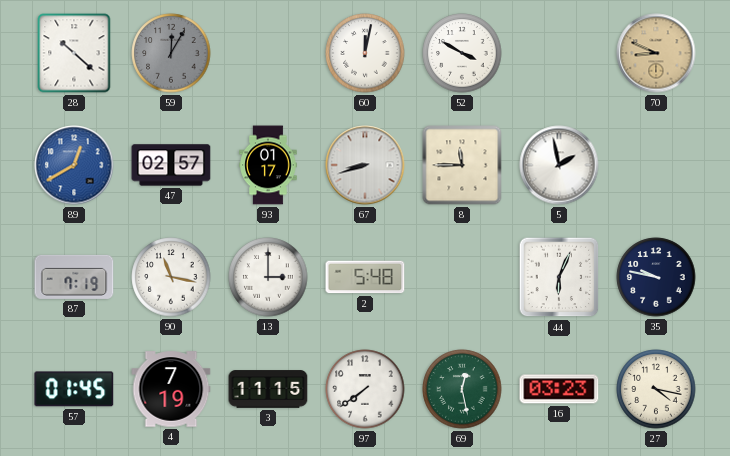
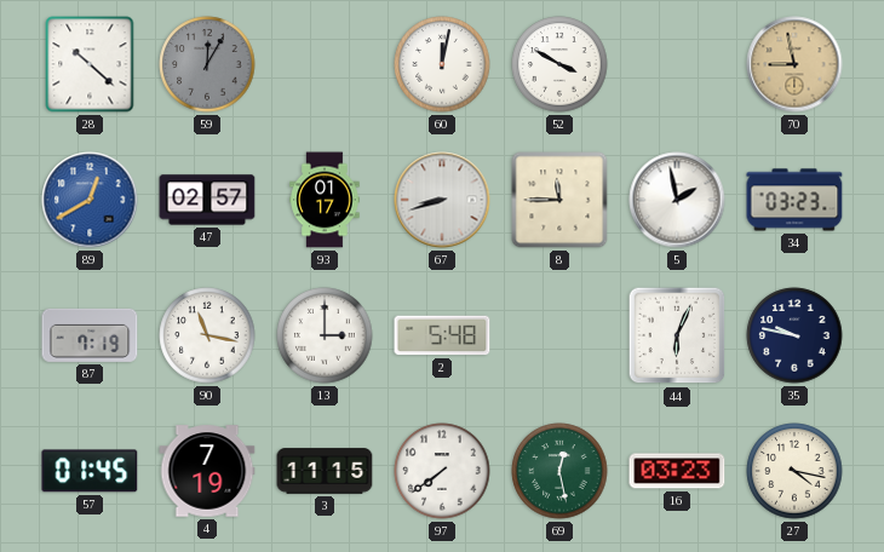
70: 8:49 -> 8:58 (794, 64)
34: none -> 03:23 (794, 200)
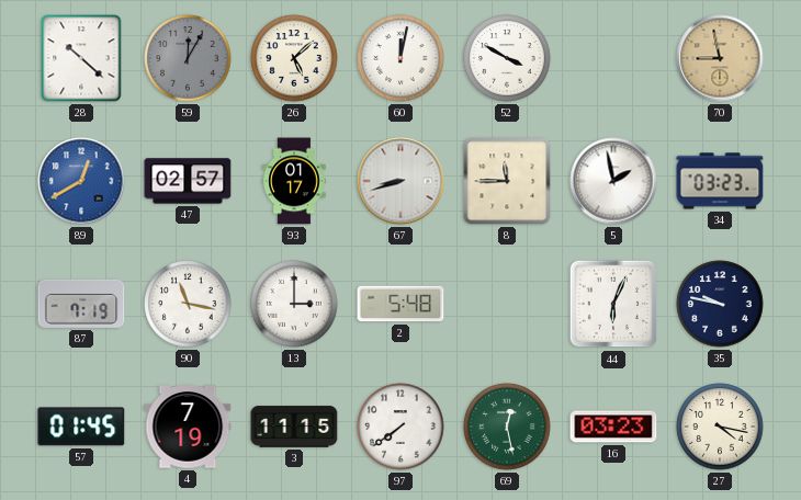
26: none -> 5:08 (294, 58)
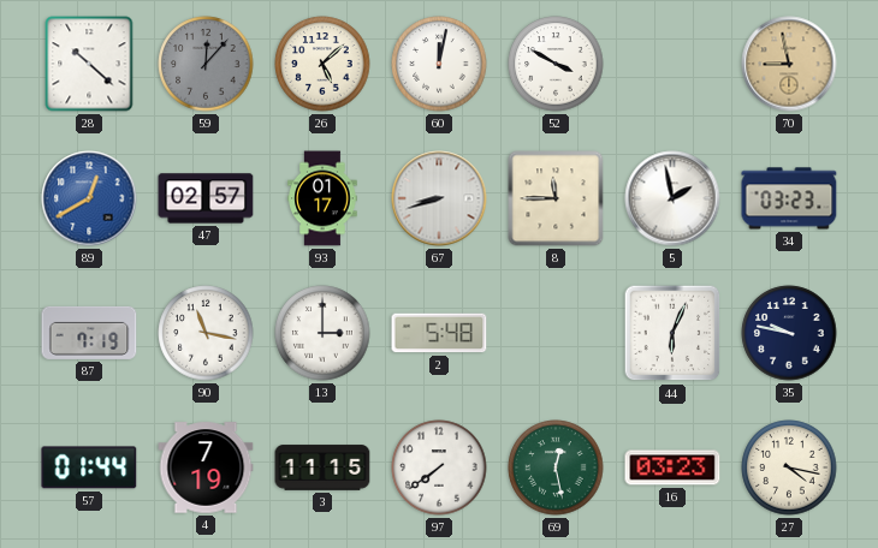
59: 12:05 -> 12:07 (206, 64)
57: 01:45 -> 01:44 (89, 467)
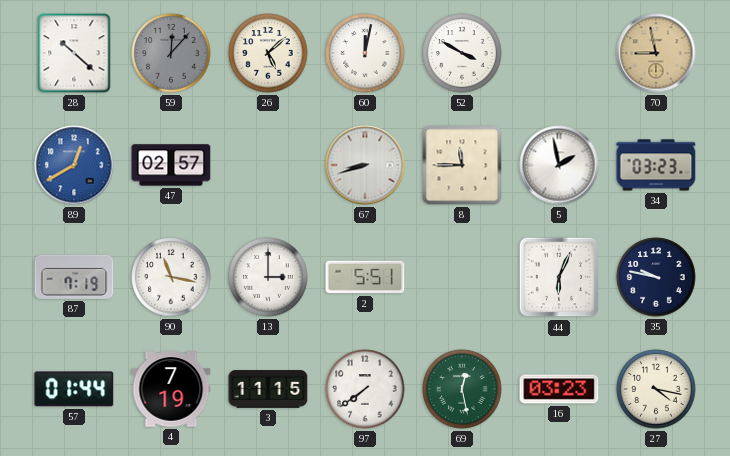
93: 01:17 -> none (322, 198)
2: 5:48 -> 5:51 (365, 277)
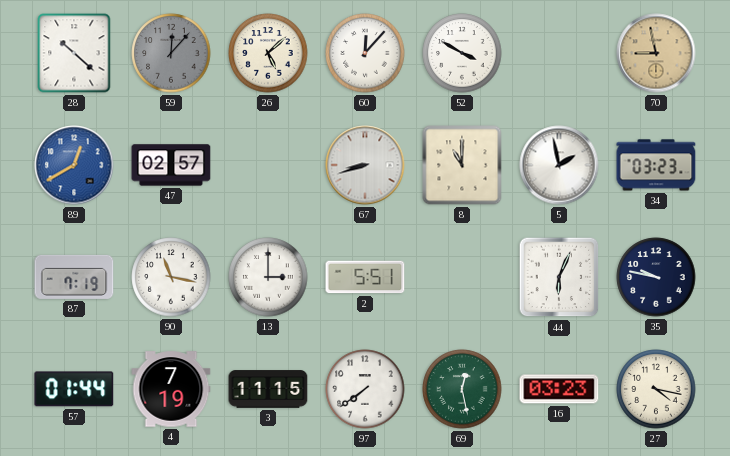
60: 12:02 -> 12:07 (365, 53)
8: 11:45 -> 11:00 (462, 165)
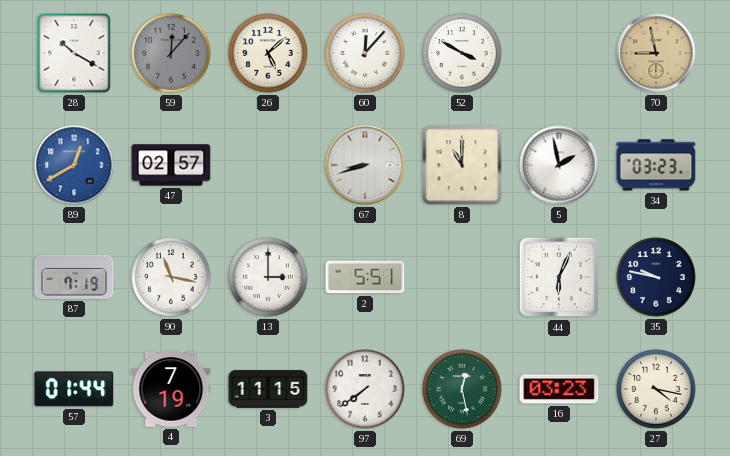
28: 10:22 -> 10:20 (74, 53)
